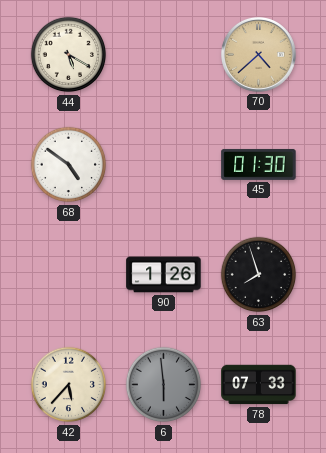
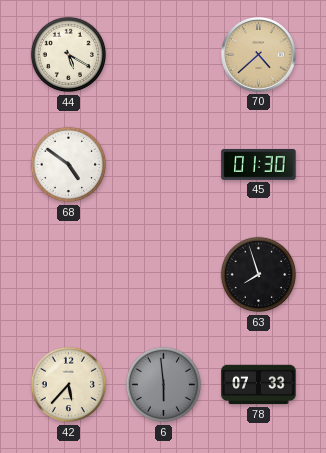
90: 1:26 -> none (164, 275)
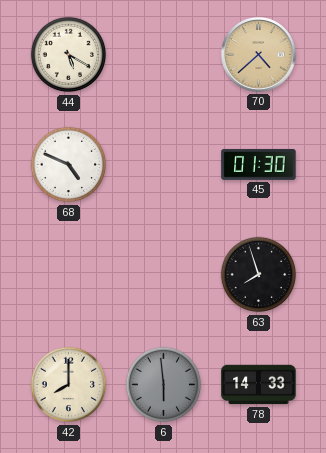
68: 4:51 -> 4:49 (69, 165)
42: 5:37 -> 8:00 (69, 385)
78: 07:33 -> 14:33 (259, 385)
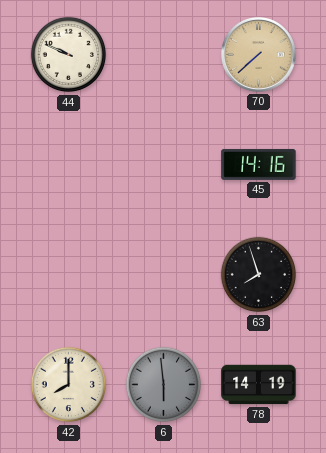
44: 5:20 -> 9:49 (69, 55)
70: 4:38 -> 7:38 (258, 54)
68: 4:49 -> none (69, 165)
45: 01:30 -> 14:16 (259, 164)
78: 14:33 -> 14:19 (259, 385)
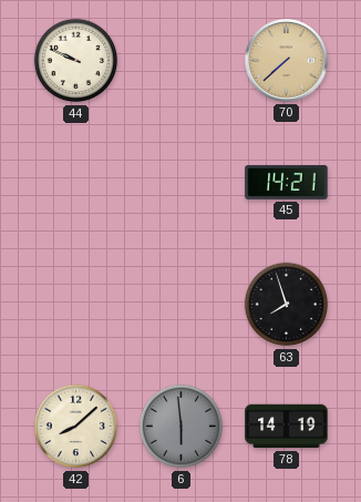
45: 14:16 -> 14:21 (287, 182)
42: 8:00 -> 8:08 (76, 427)
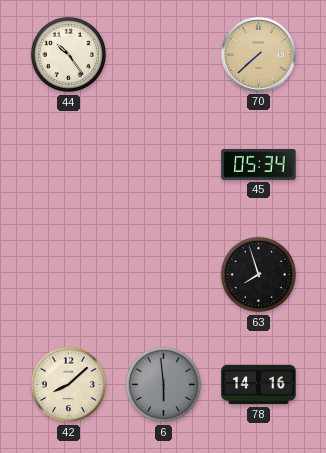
44: 9:49 -> 10:24 (69, 55)
45: 14:21 -> 05:34 (259, 164)
78: 14:19 -> 14:16 (259, 385)
